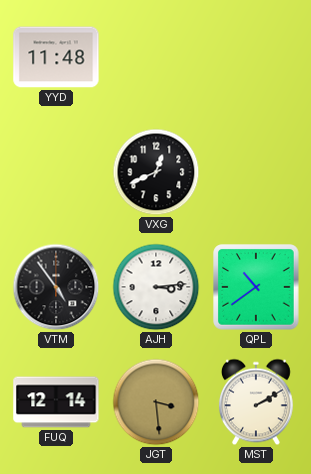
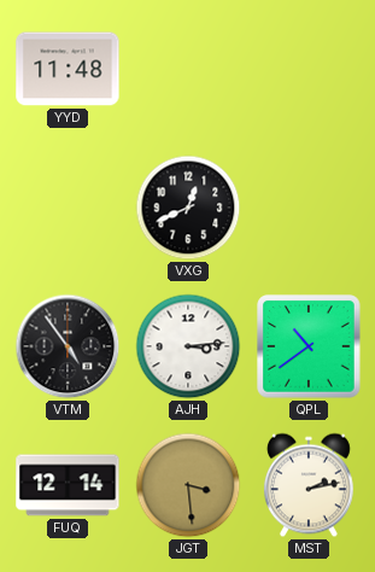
MST: 2:10 -> 2:13 (309, 485)
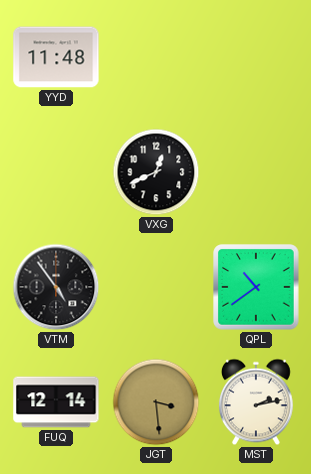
AJH: 3:14 -> none (188, 346)
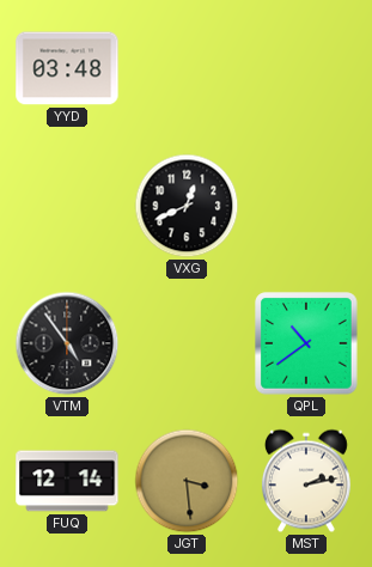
YYD: 11:48 -> 03:48 (67, 68)
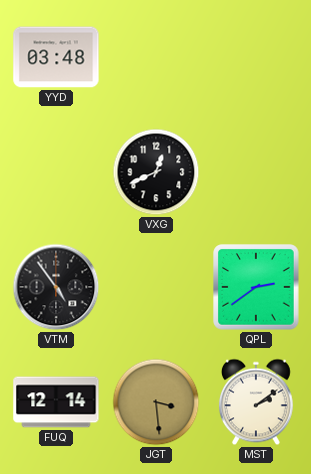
QPL: 10:39 -> 2:39 (256, 287)
MST: 2:13 -> 2:09 (256, 402)
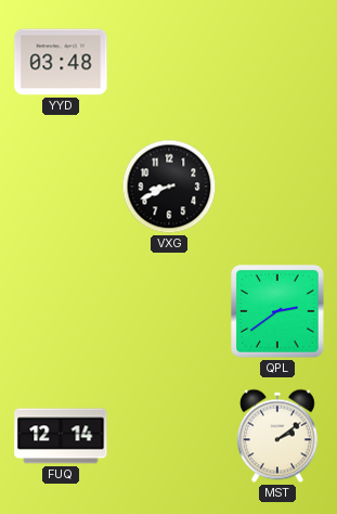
VXG: 12:41 -> 8:41 (169, 187)
VTM: 4:54 -> none (56, 287)
JGT: 3:29 -> none (156, 402)
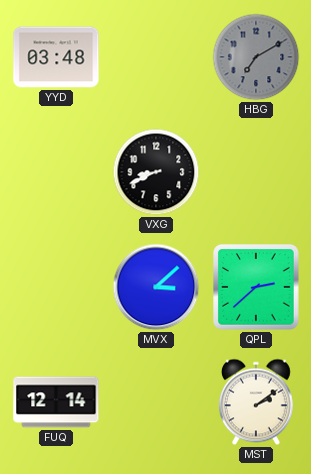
HBG: none -> 7:10 (256, 57)
MVX: none -> 3:08 (156, 287)
QPL: 2:39 -> 2:38 (256, 287)
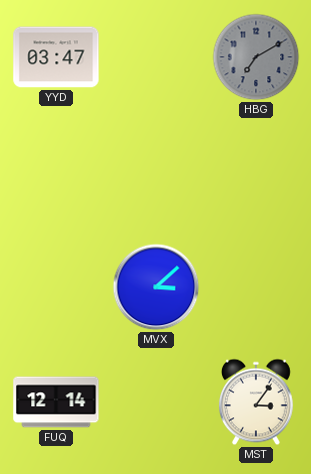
YYD: 03:48 -> 03:47 (56, 57)
VXG: 8:41 -> none (156, 172)
QPL: 2:38 -> none (256, 287)
MST: 2:09 -> 3:06 (256, 402)
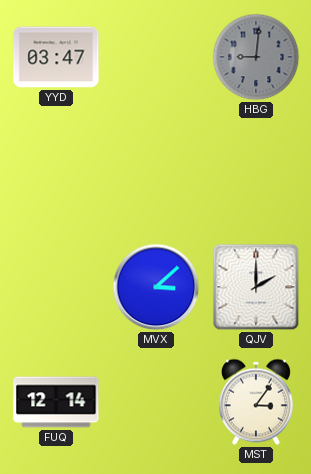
HBG: 7:10 -> 9:01 (256, 57)
QJV: none -> 2:00 (256, 287)
